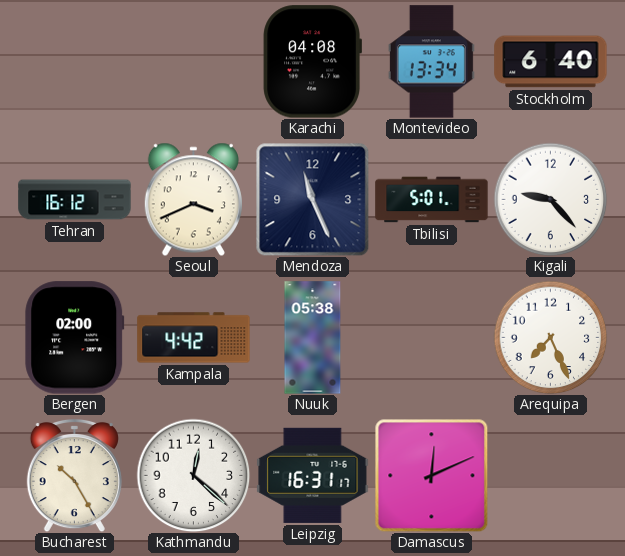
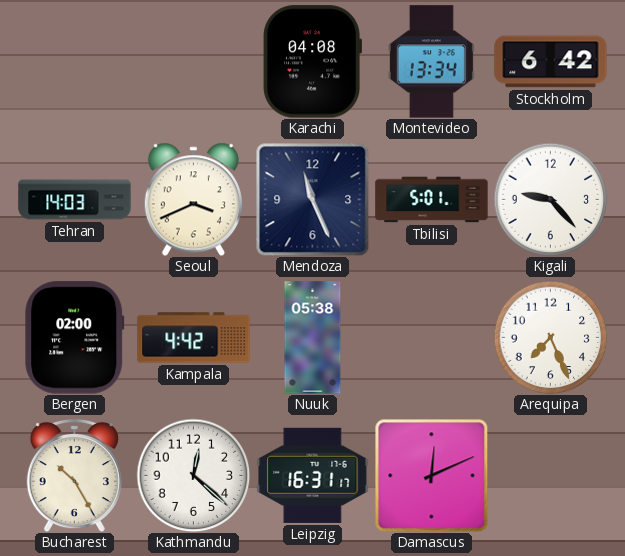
Stockholm: 6:40 -> 6:42 (551, 62)
Tehran: 16:12 -> 14:03 (75, 200)
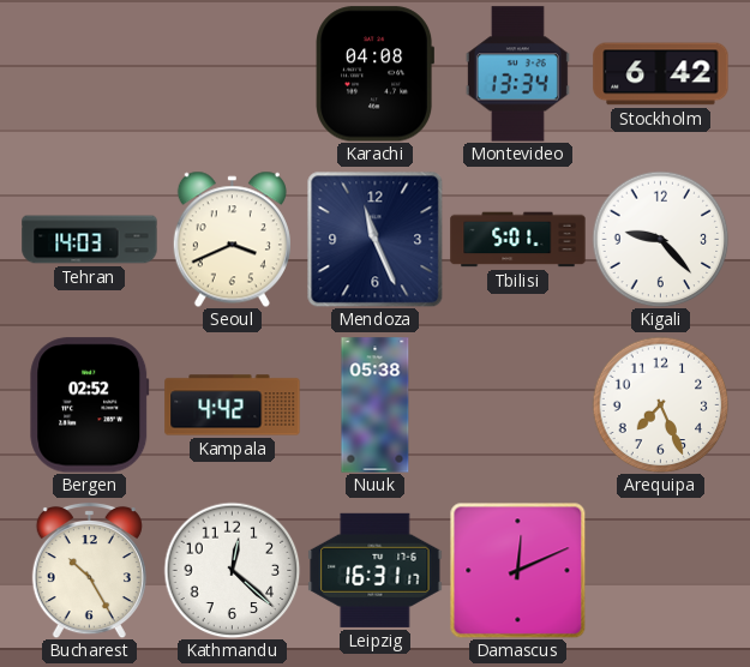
Bergen: 02:00 -> 02:52 (90, 405)
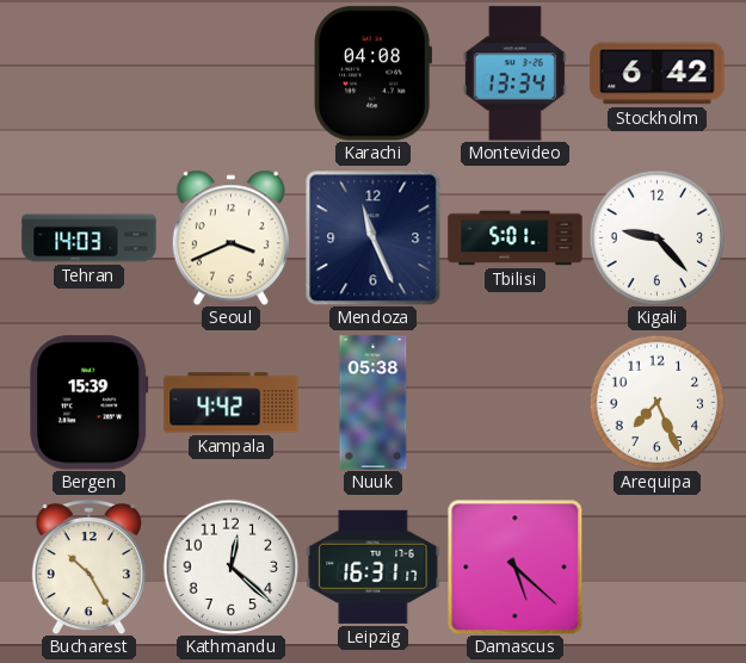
Bergen: 02:52 -> 15:39 (90, 403)
Damascus: 12:11 -> 5:22 (514, 566)
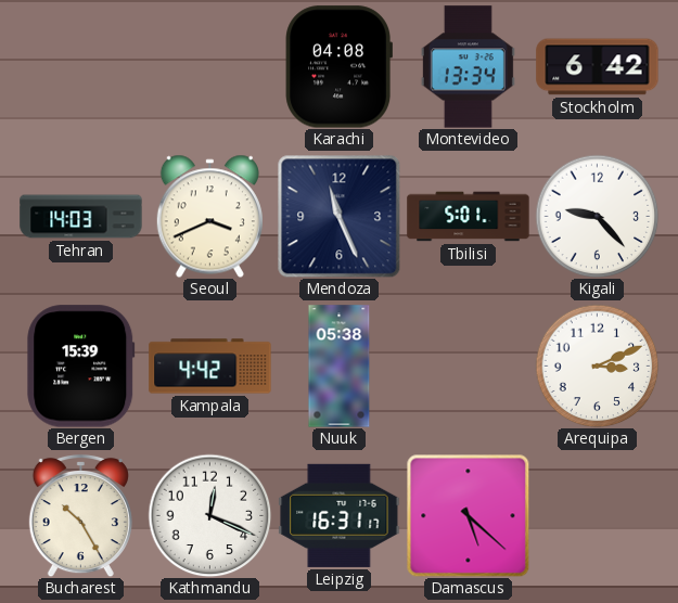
Arequipa: 7:26 -> 3:11 (597, 365)
Kathmandu: 12:22 -> 12:19 (209, 515)
